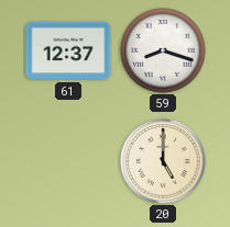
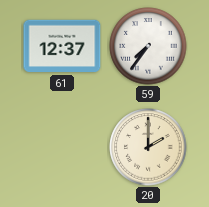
59: 8:18 -> 7:36 (148, 46)
20: 5:00 -> 2:00 (148, 147)
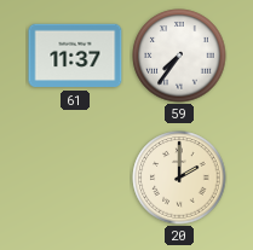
61: 12:37 -> 11:37 (75, 56)
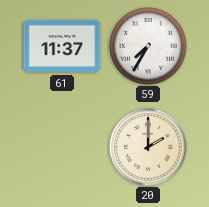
59: 7:36 -> 7:35 (148, 46)
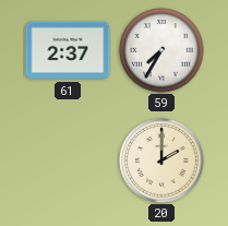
61: 11:37 -> 2:37 (68, 50)
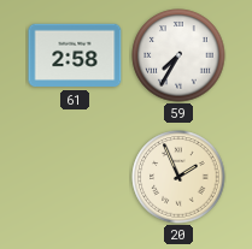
61: 2:37 -> 2:58 (75, 55)
20: 2:00 -> 1:56 (178, 177)
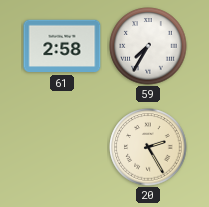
20: 1:56 -> 2:25 (148, 147)
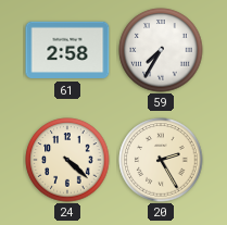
24: none -> 4:22 (67, 160)
